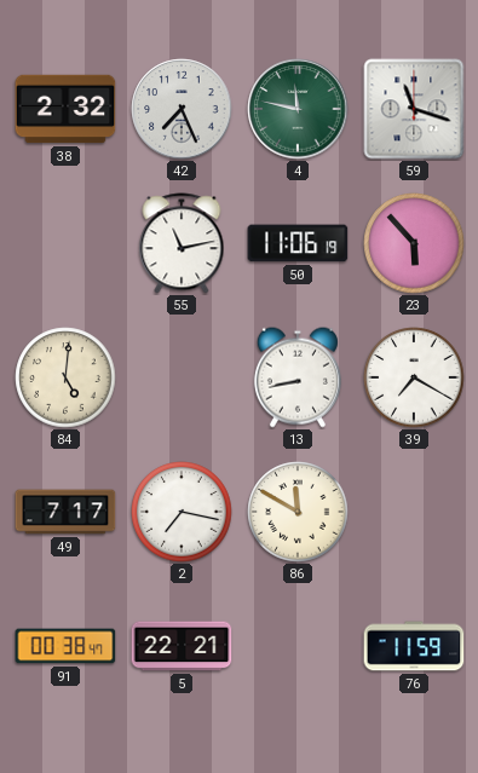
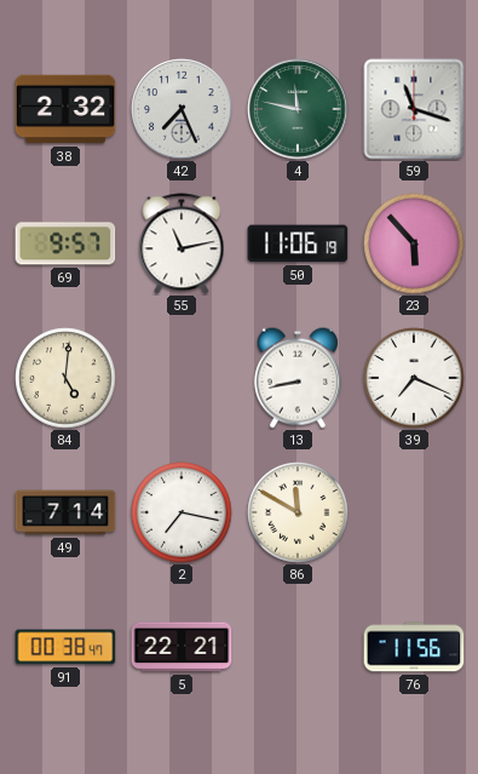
69: none -> 9:57 (65, 243)
39: 7:20 -> 7:19 (414, 378)
49: 7:17 -> 7:14 (65, 512)
76: 11:59 -> 11:56 (414, 647)
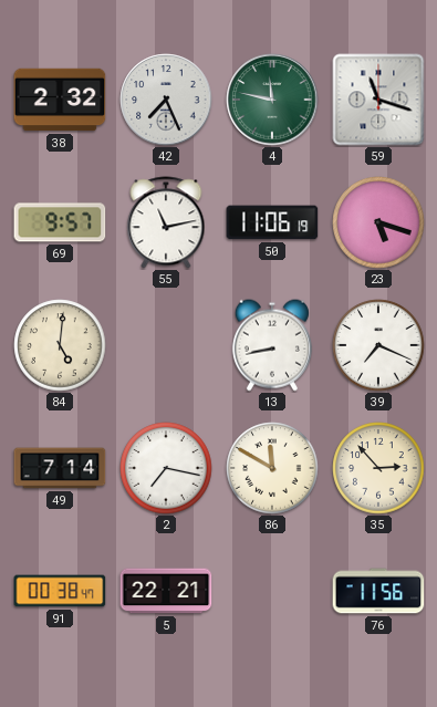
23: 5:53 -> 5:18 (378, 222)
35: none -> 2:53 (378, 468)
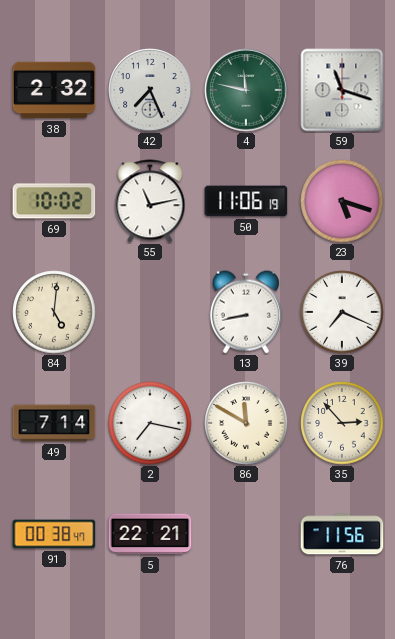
69: 9:57 -> 10:02 (54, 201)
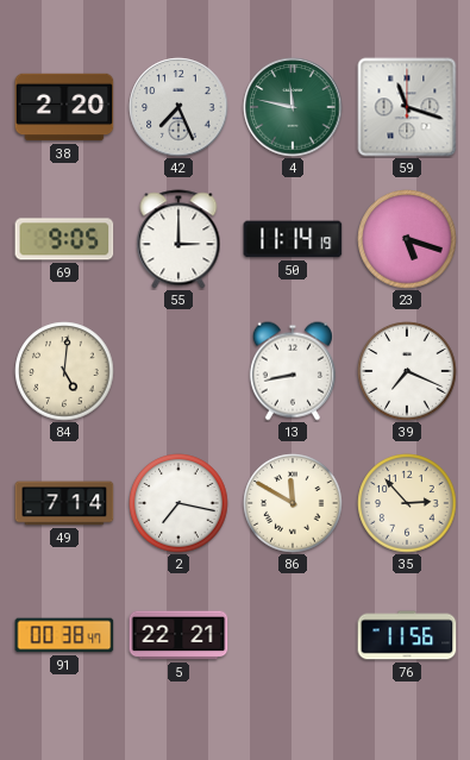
38: 2:32 -> 2:20 (64, 107)
69: 10:02 -> 9:05 (64, 239)
55: 11:13 -> 3:00 (178, 239)
50: 11:06 -> 11:14 (293, 239)
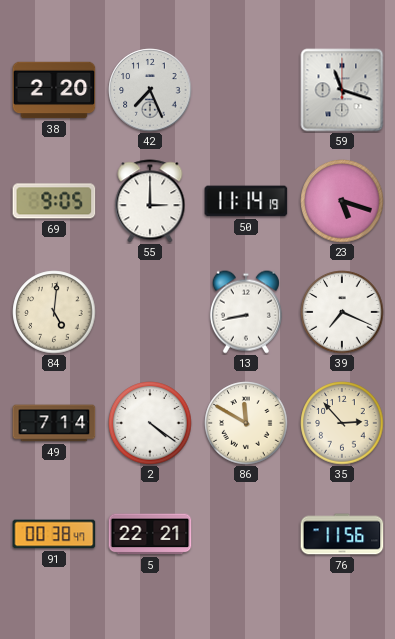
4: 11:47 -> none (293, 107)
2: 7:17 -> 4:21 (150, 423)
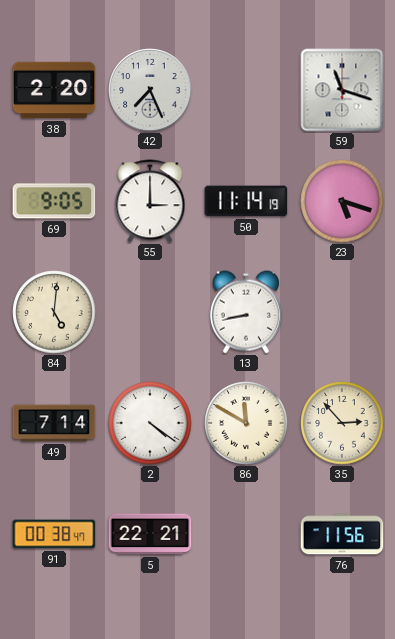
39: 7:19 -> none (342, 312)
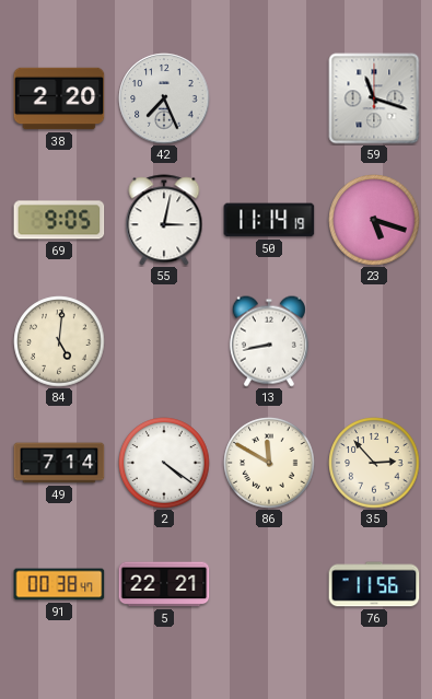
55: 3:00 -> 3:02 (164, 220)
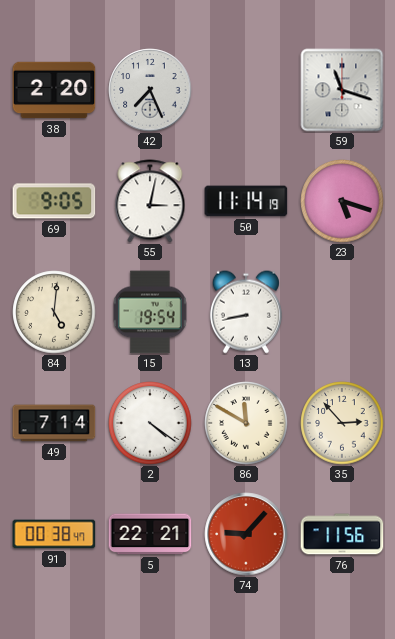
15: none -> 19:54 (150, 312)
74: none -> 9:07 (246, 534)
